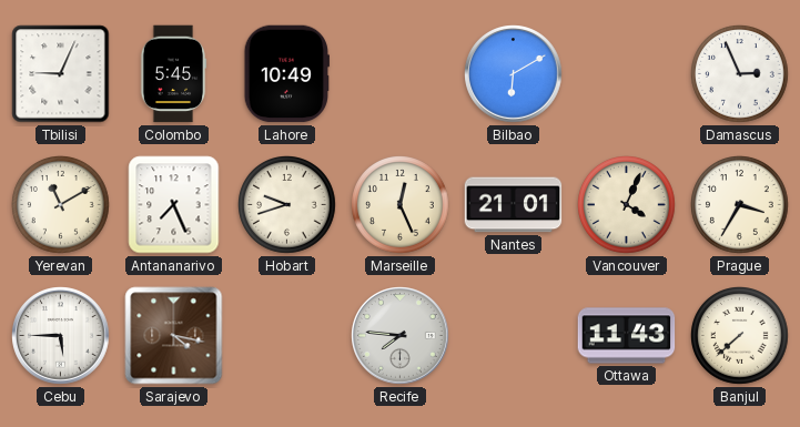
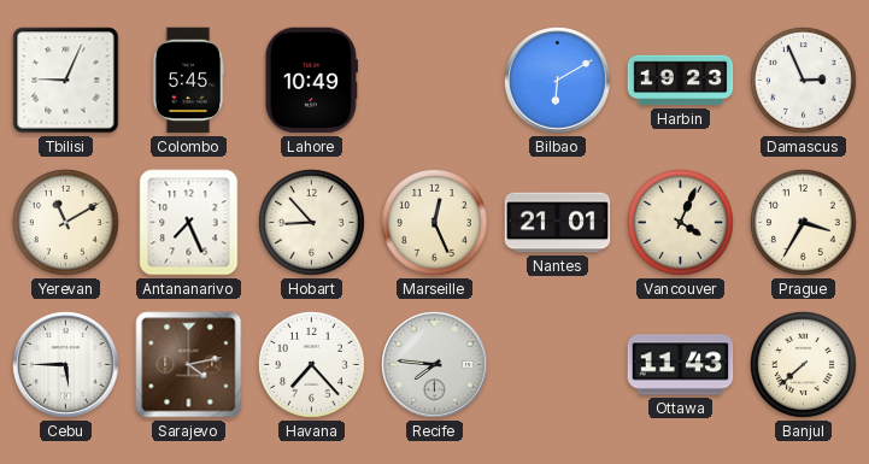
Harbin: none -> 19:23 (681, 81)
Hobart: 9:42 -> 8:53 (312, 223)
Sarajevo: 4:17 -> 4:13 (189, 365)
Havana: none -> 7:23 (312, 365)
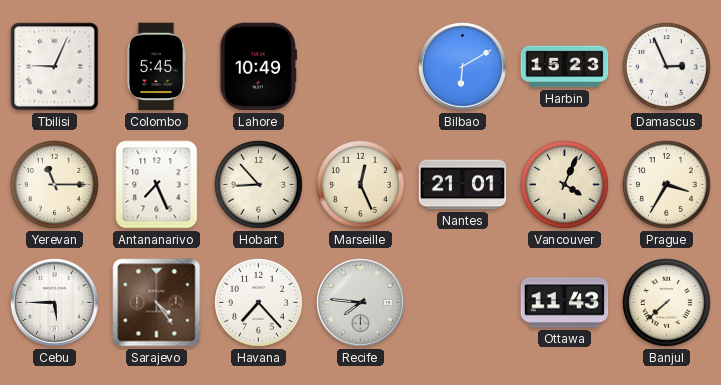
Harbin: 19:23 -> 15:23 (565, 67)
Yerevan: 11:10 -> 11:15 (55, 185)
Sarajevo: 4:13 -> 4:24 (157, 303)
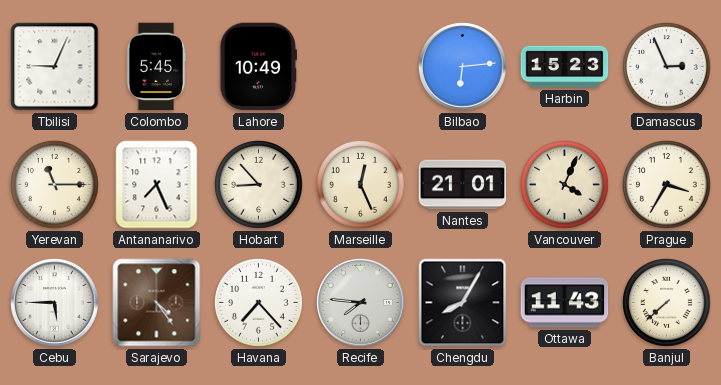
Bilbao: 6:10 -> 6:14 (463, 67)
Chengdu: none -> 8:05 (463, 303)
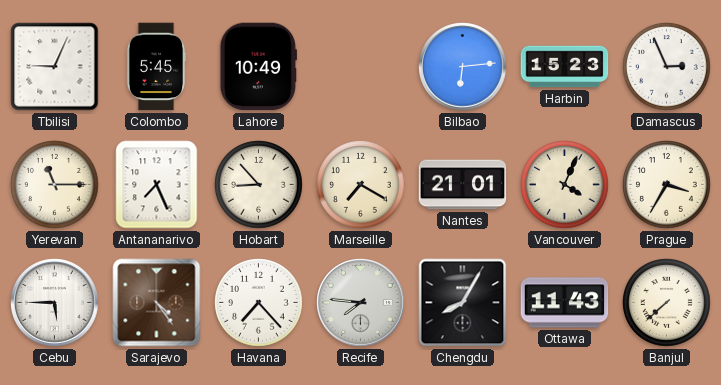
Marseille: 12:26 -> 7:20 (361, 185)
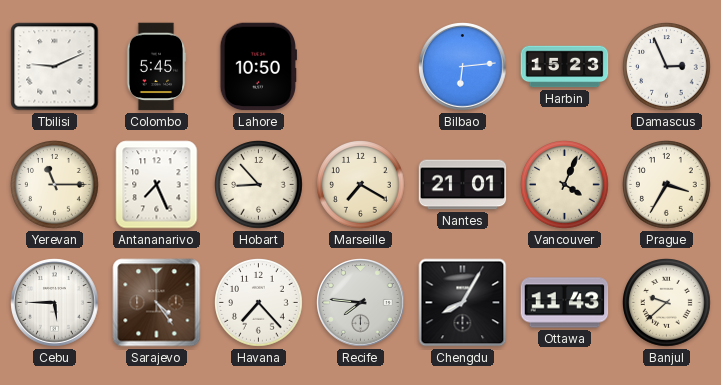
Tbilisi: 9:04 -> 9:11 (55, 67)
Lahore: 10:49 -> 10:50 (258, 67)
Banjul: 7:38 -> 9:38 (667, 303)
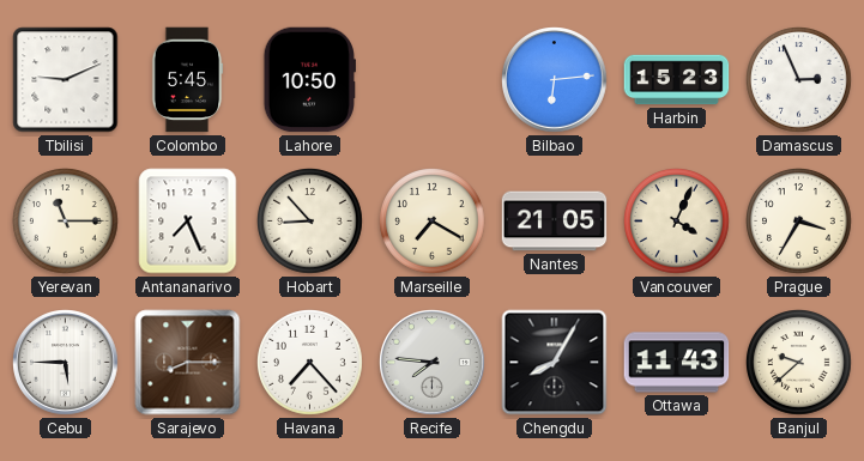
Nantes: 21:01 -> 21:05 (555, 222)
Sarajevo: 4:24 -> 8:15 (188, 363)
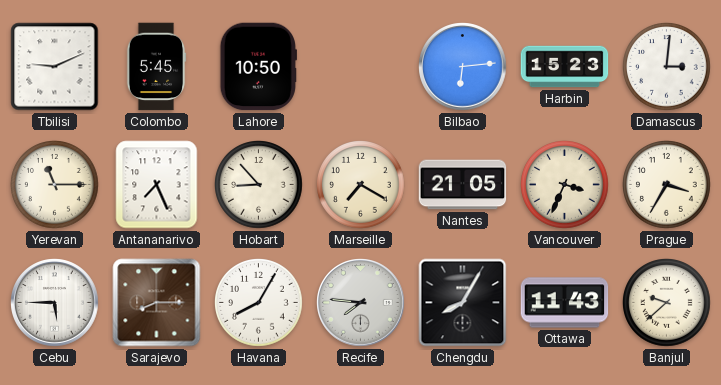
Damascus: 2:56 -> 3:01 (667, 67)
Vancouver: 4:04 -> 3:34 (565, 185)
Havana: 7:23 -> 8:05 (259, 303)
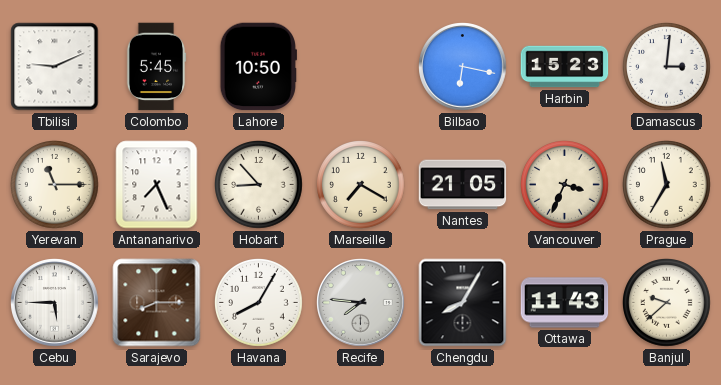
Bilbao: 6:14 -> 6:17 (463, 67)
Prague: 3:35 -> 11:35 (667, 185)
